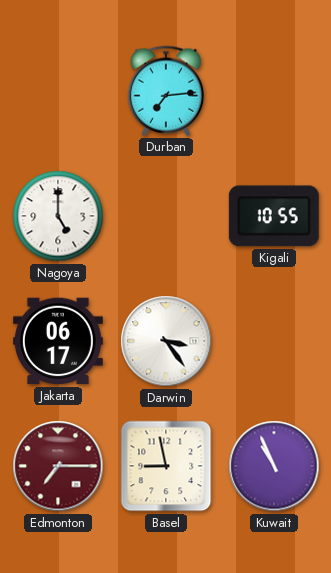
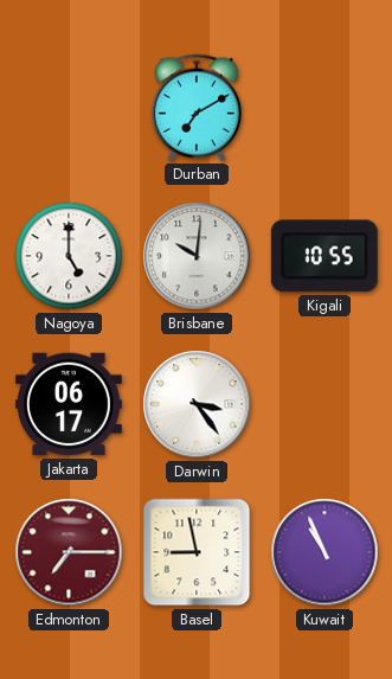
Durban: 7:14 -> 7:10 (197, 108)
Brisbane: none -> 10:01 (197, 256)
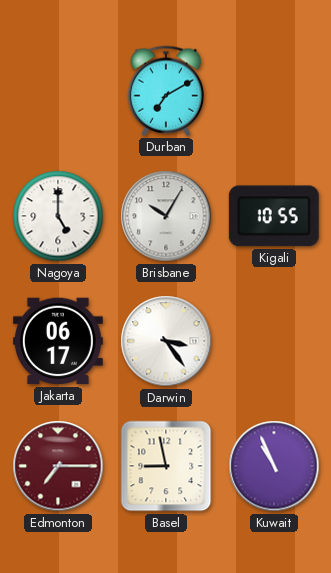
Brisbane: 10:01 -> 10:05 (166, 216)
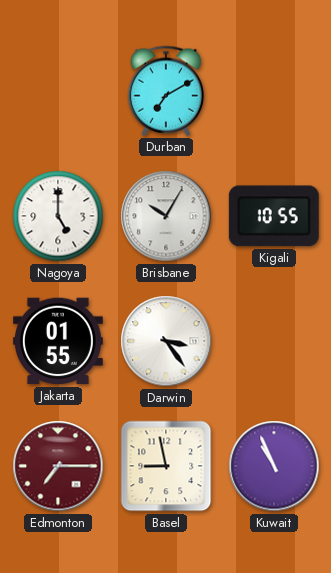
Jakarta: 06:17 -> 01:55 (58, 341)
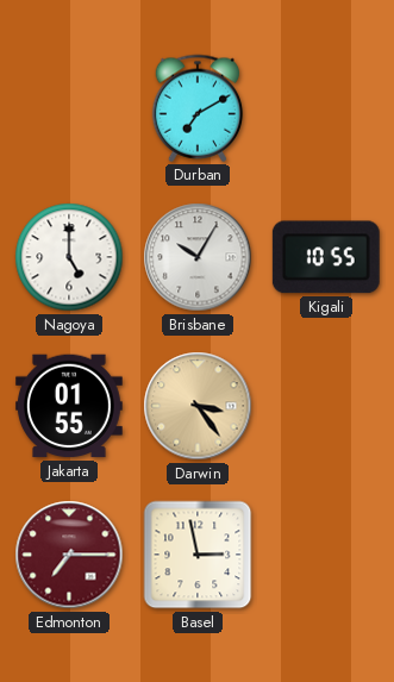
Darwin dial: white -> champagne (198, 406)
Basel: 8:58 -> 2:58 (198, 555)
Kuwait: 10:56 -> none (274, 466)
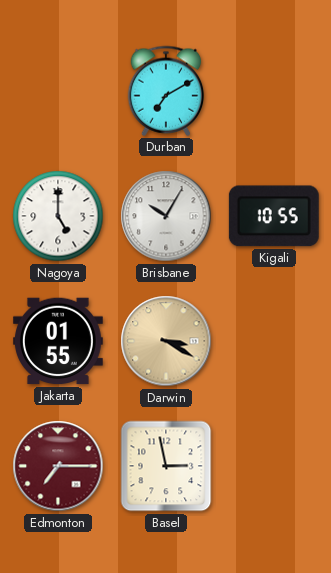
Darwin: 3:24 -> 3:20 (166, 341)
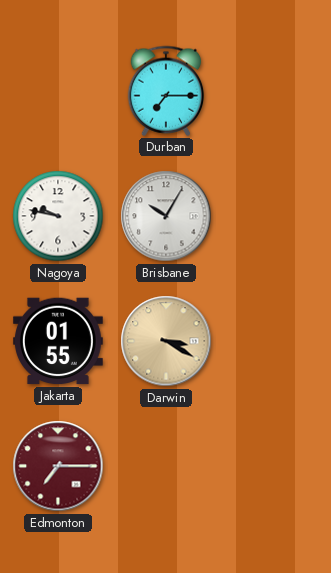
Durban: 7:10 -> 7:15 (166, 91)
Nagoya: 5:00 -> 9:47 (58, 216)
Kigali: 10:55 -> none (274, 216)
Basel: 2:58 -> none (166, 466)
